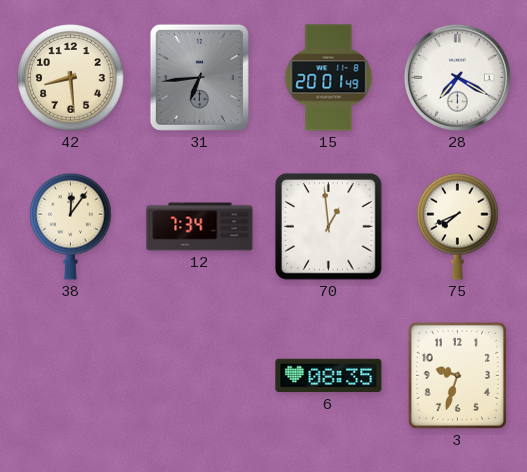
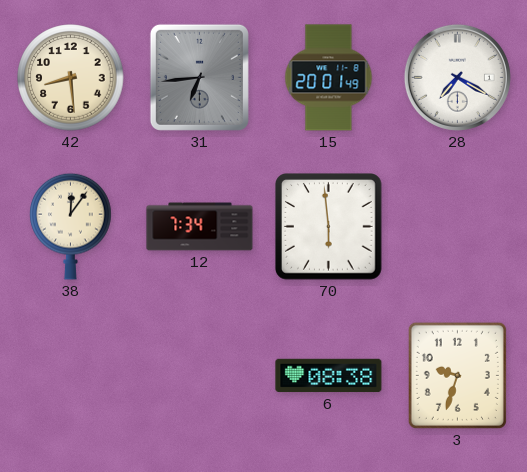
70: 12:59 -> 5:59 (329, 227)
75: 7:41 -> none (458, 226)
6: 08:35 -> 08:38 (329, 376)
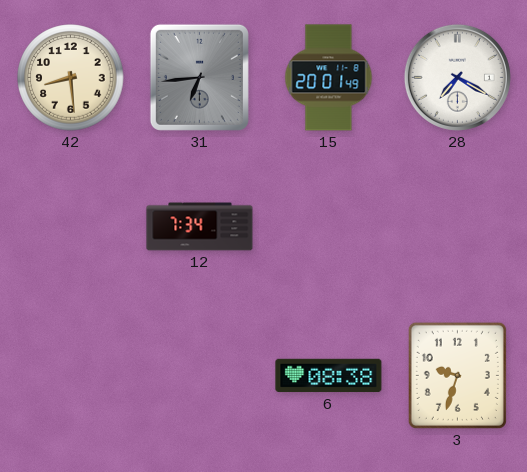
38: 12:06 -> none (71, 226)
70: 5:59 -> none (329, 227)
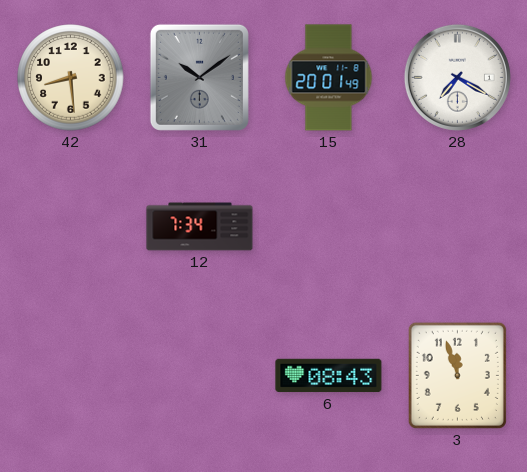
31: 6:44 -> 10:09 (199, 77)
6: 08:38 -> 08:43 (329, 376)
3: 9:33 -> 11:57 (457, 375)
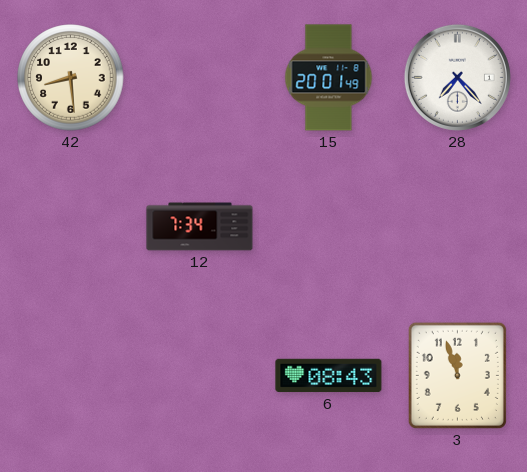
31: 10:09 -> none (199, 77)
28: 7:20 -> 7:23 (457, 77)
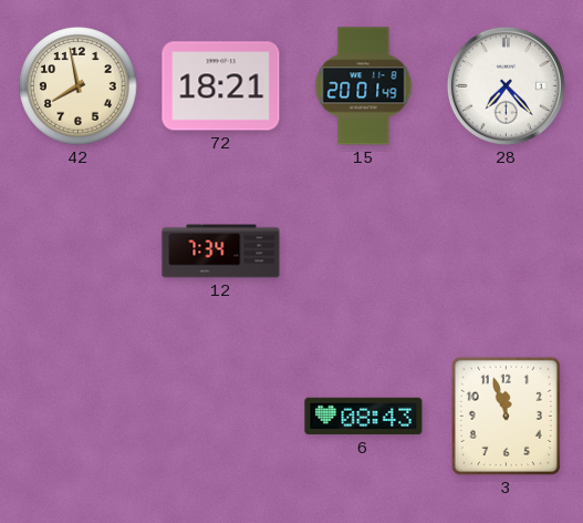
42: 8:29 -> 7:58 (79, 86)
72: none -> 18:21 (221, 86)
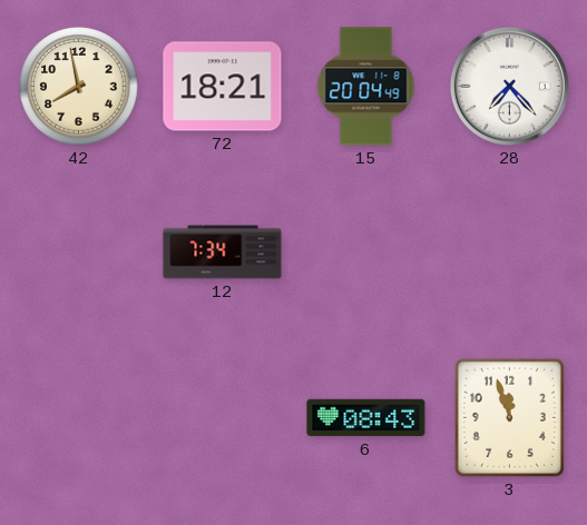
15: 20:01 -> 20:04 (366, 87)
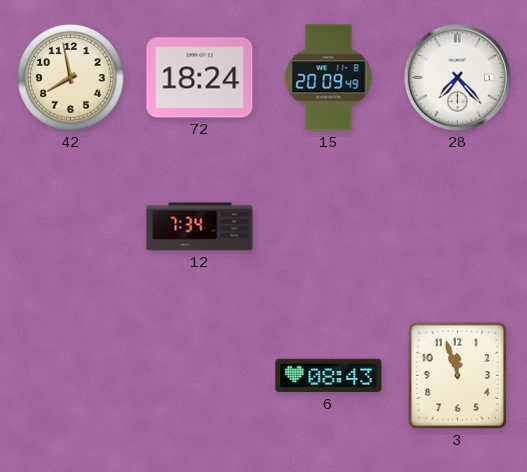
72: 18:21 -> 18:24 (200, 78)
15: 20:04 -> 20:09 (329, 78)
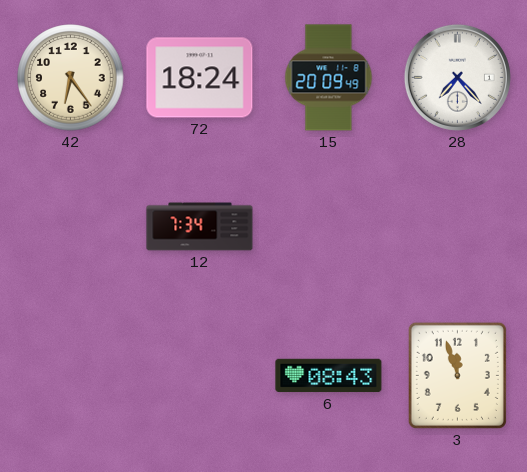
42: 7:58 -> 6:24 (71, 78)
